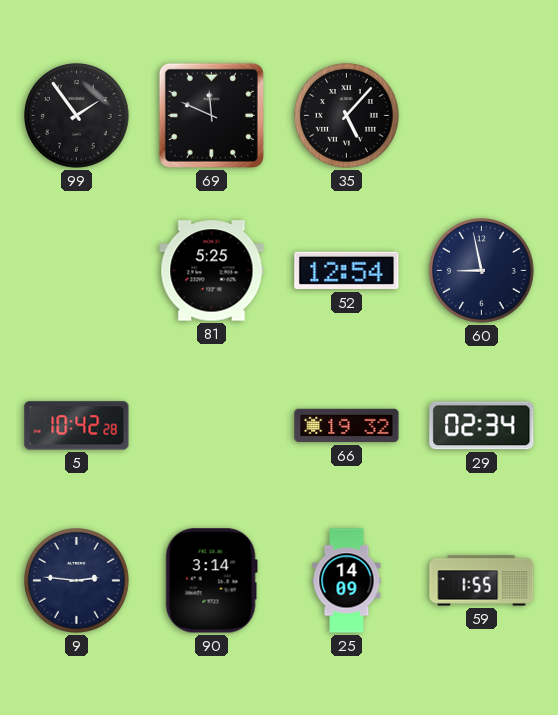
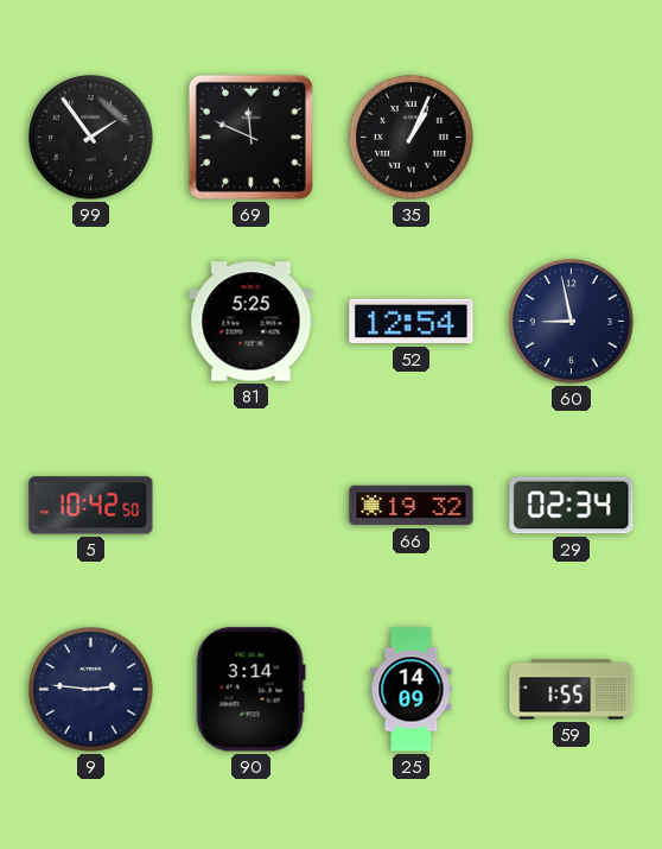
35: 5:07 -> 1:04 (412, 138)
5: 10:42:28 -> 10:42:50 (91, 506)
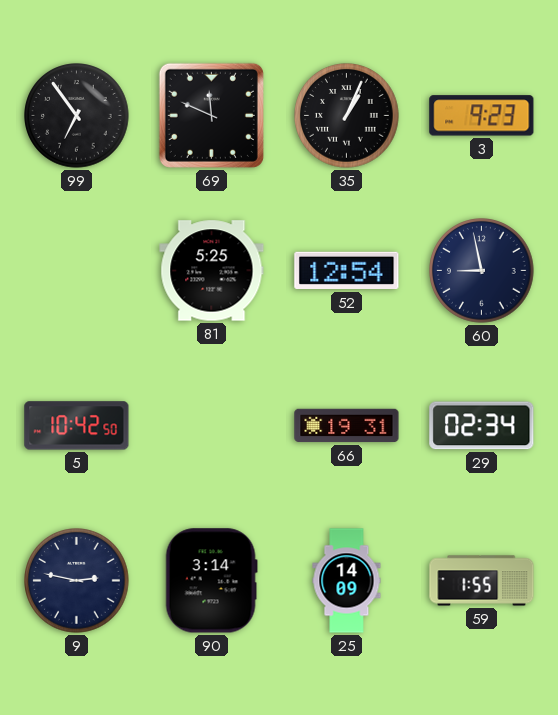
99: 1:54 -> 6:54 (77, 116)
3: none -> 9:23 (482, 116)
66: 19:32 -> 19:31 (347, 426)
9: 2:46 -> 2:47 (77, 581)
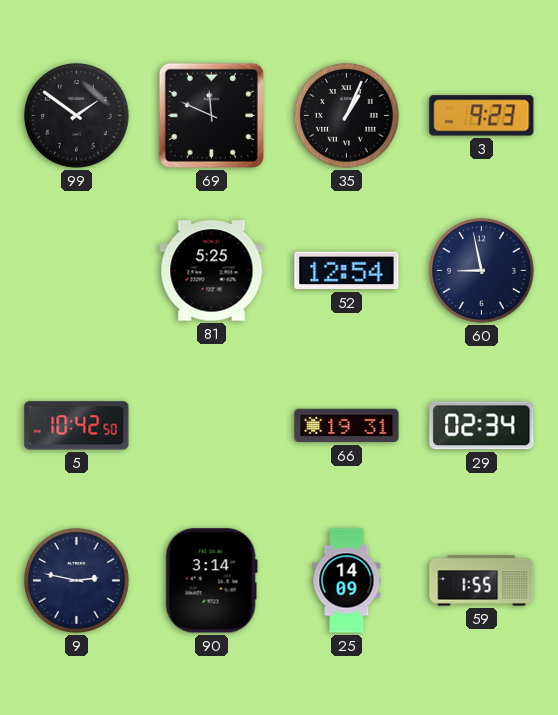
99: 6:54 -> 1:51 (77, 116)
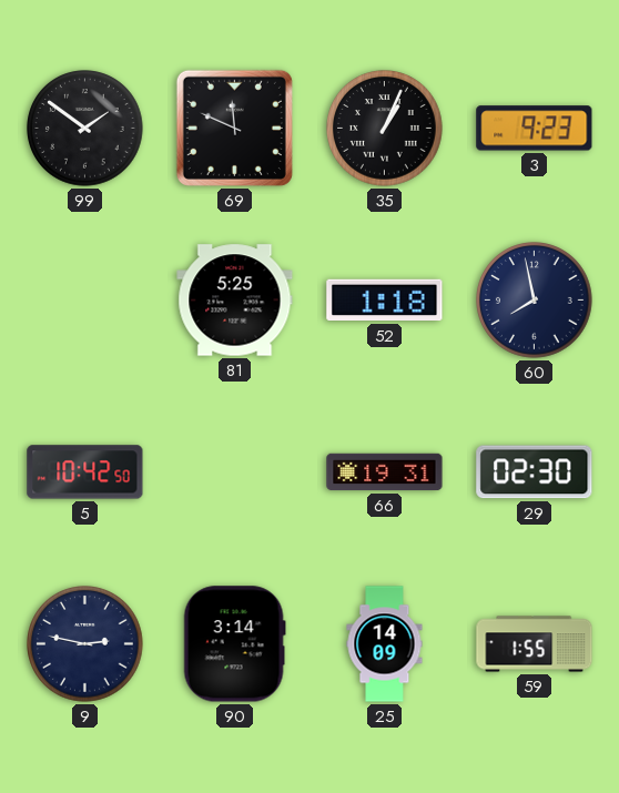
52: 12:54 -> 1:18 (385, 301)
60: 8:58 -> 7:58 (535, 301)
29: 02:34 -> 02:30 (535, 472)
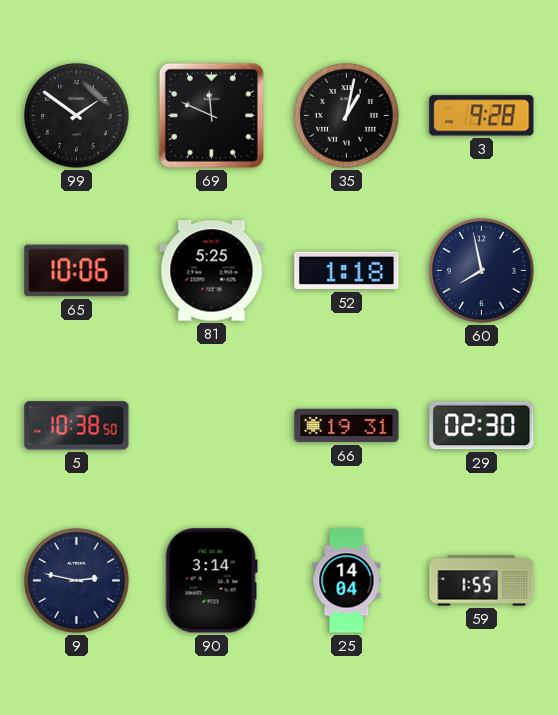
35: 1:04 -> 1:02 (347, 116)
3: 9:23 -> 9:28 (482, 116)
65: none -> 10:06 (77, 271)
5: 10:42 -> 10:38 (77, 426)
25: 14:09 -> 14:04 (347, 581)
